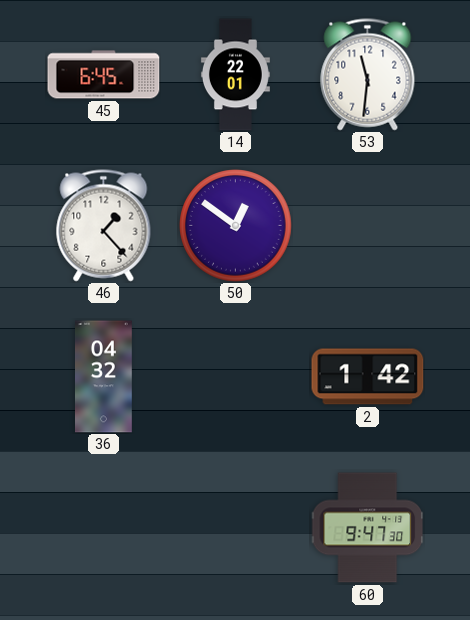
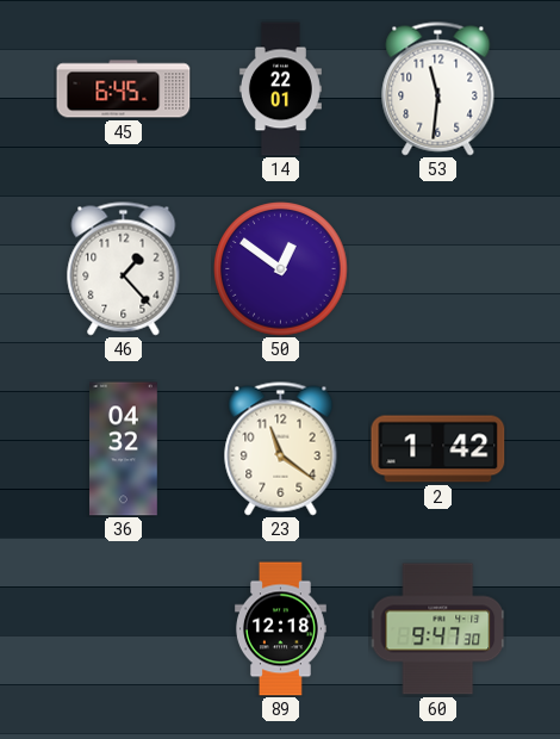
23: none -> 11:21 (281, 449)
89: none -> 12:18 (280, 629)
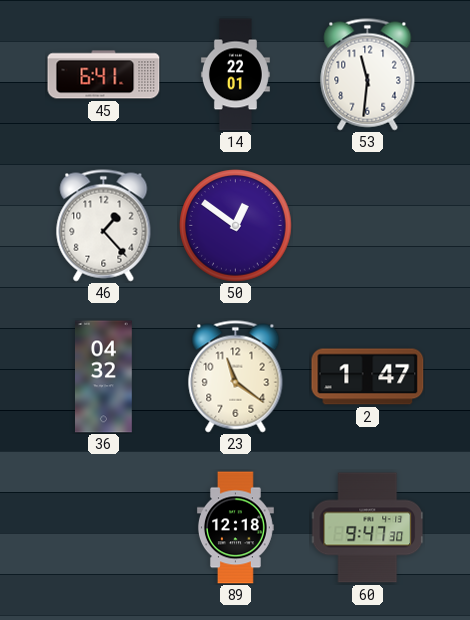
45: 6:45 -> 6:41 (104, 75)
2: 1:42 -> 1:47 (368, 377)
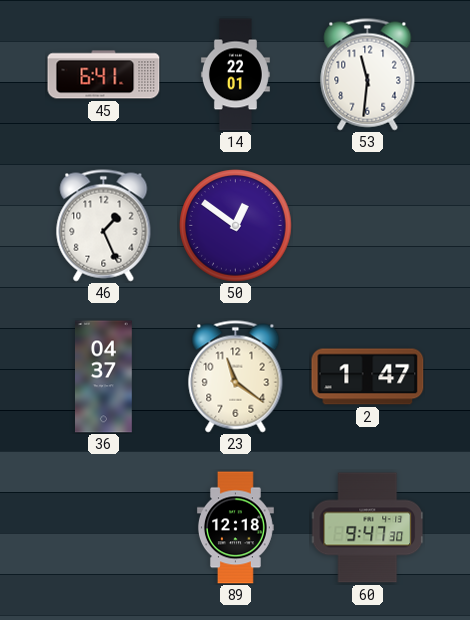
46: 1:23 -> 1:26 (104, 226)
36: 04:32 -> 04:37 (104, 377)
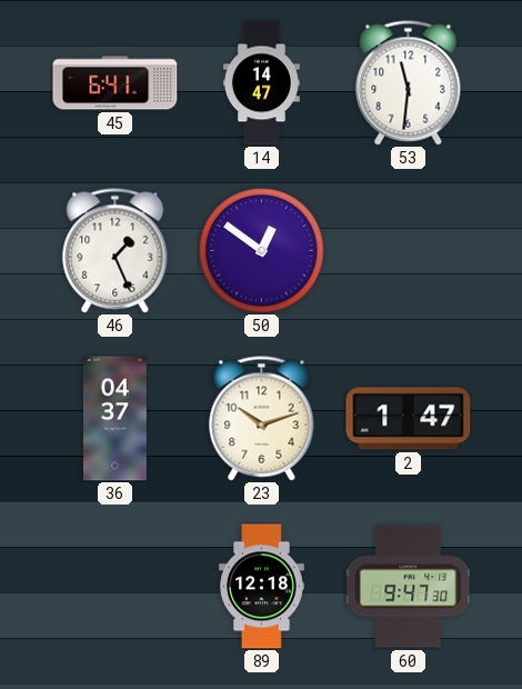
14: 22:01 -> 14:47 (261, 83)
23: 11:21 -> 10:12 (262, 419)
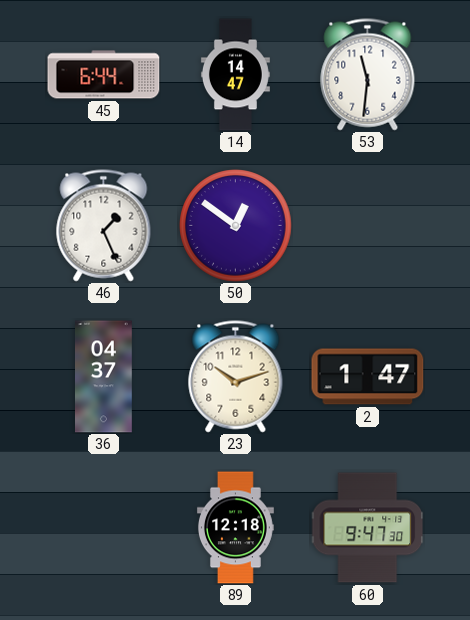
45: 6:41 -> 6:44 (104, 75)
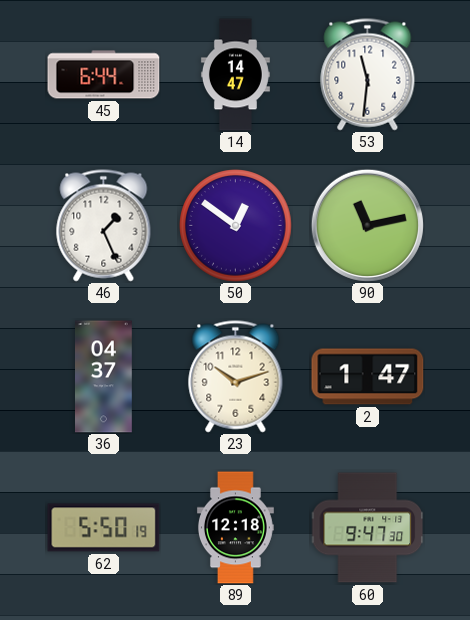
90: none -> 11:13 (367, 225)
62: none -> 5:50 (104, 528)
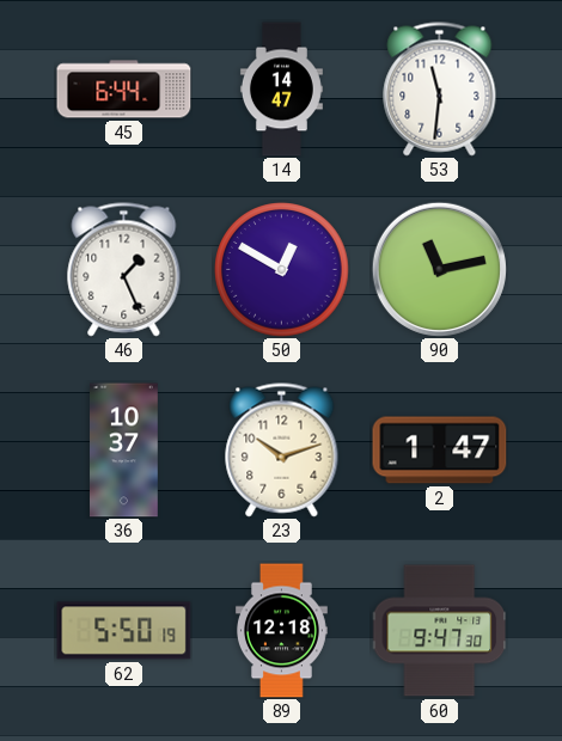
50: 12:51 -> 12:50 (282, 270)
36: 04:37 -> 10:37 (124, 451)
